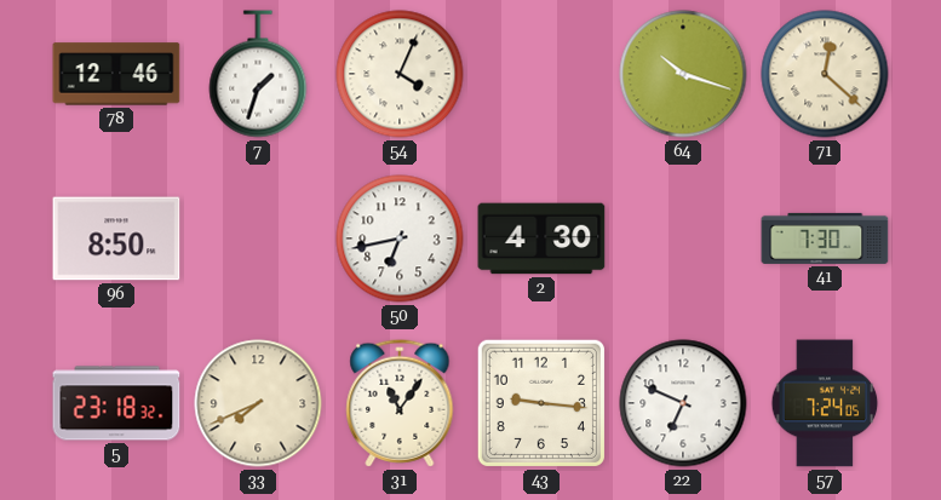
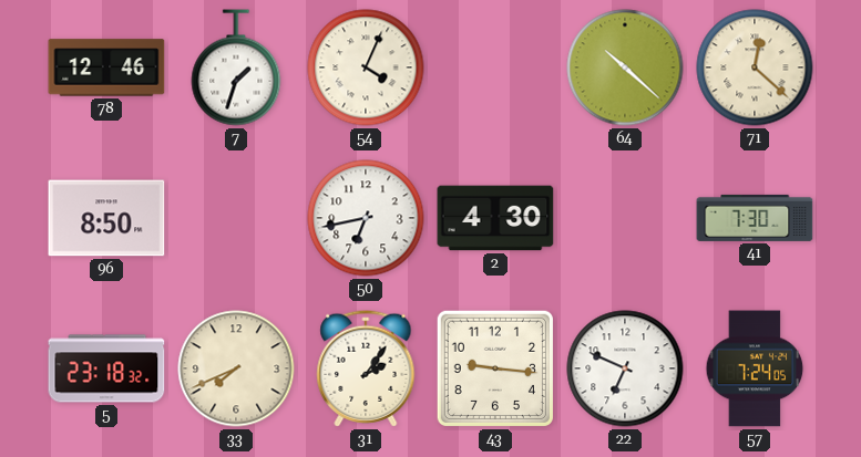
64: 10:18 -> 10:22 (625, 67)
31: 11:06 -> 2:06 (366, 368)
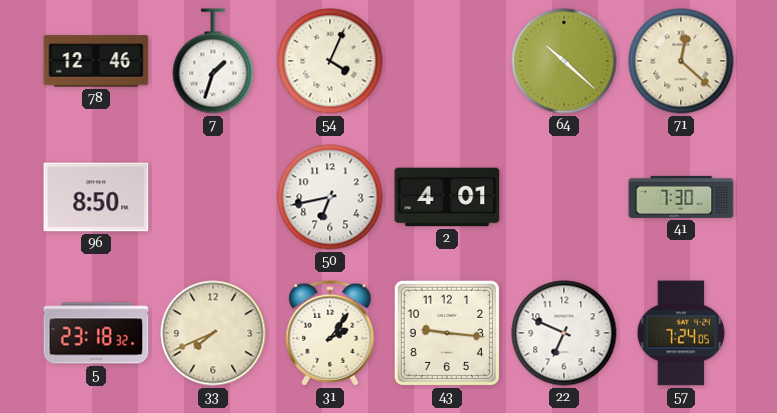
2: 4:30 -> 4:01 (447, 197)
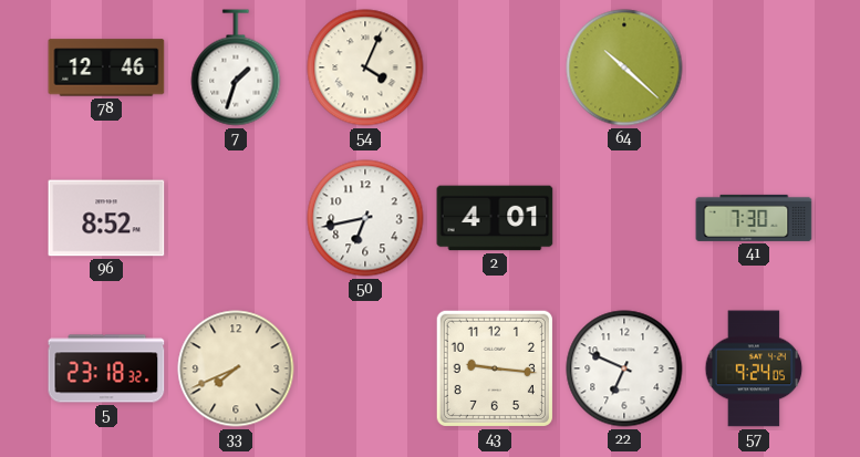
71: 12:22 -> none (681, 61)
96: 8:50 -> 8:52 (106, 218)
31: 2:06 -> none (330, 333)
57: 7:24 -> 9:24 (754, 368)
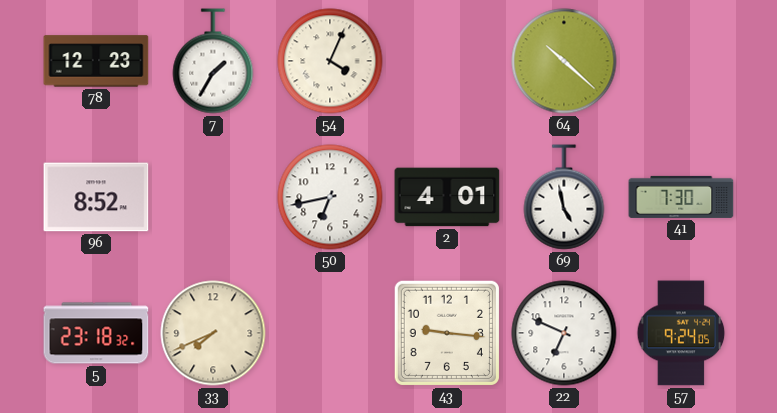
78: 12:46 -> 12:23 (96, 61)
7: 1:33 -> 1:35 (213, 61)
69: none -> 4:58 (564, 197)
